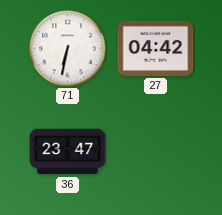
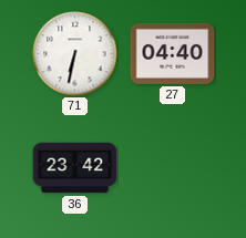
27: 04:42 -> 04:40 (173, 53)
36: 23:47 -> 23:42 (75, 168)
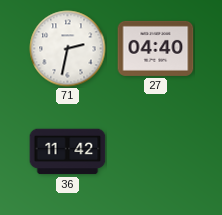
71: 6:32 -> 2:32 (68, 49)
36: 23:42 -> 11:42 (68, 152)
